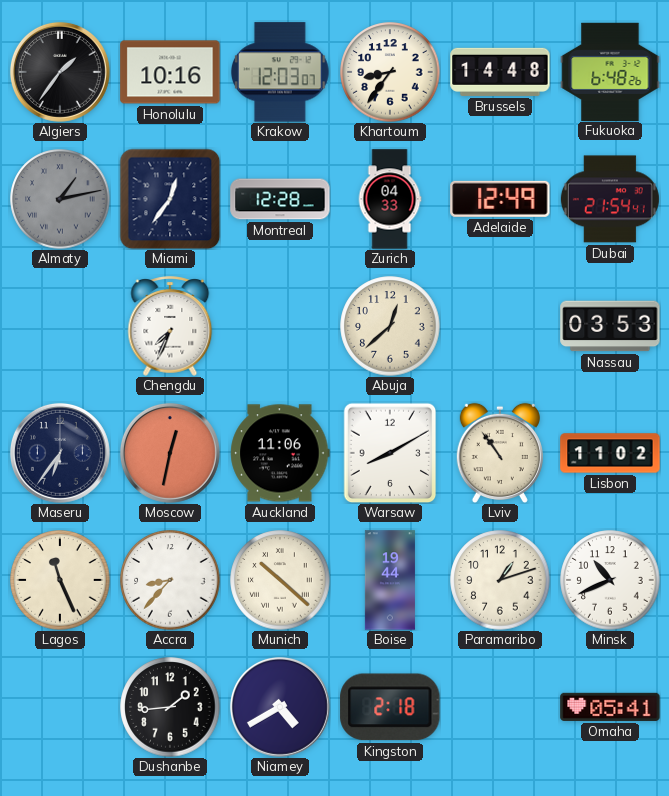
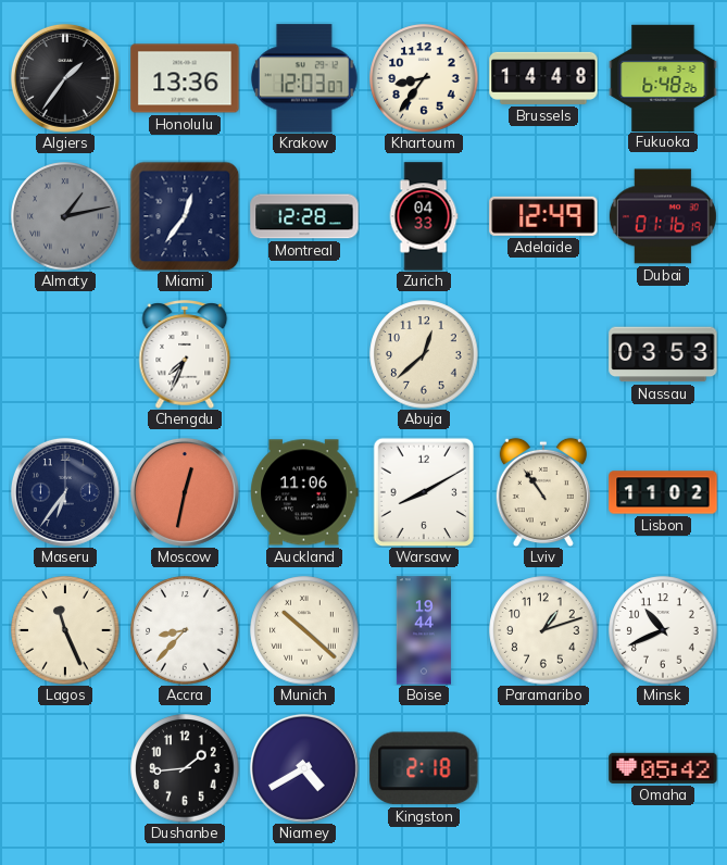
Honolulu: 10:16 -> 13:36 (185, 78)
Dubai: 21:54 -> 01:16 (663, 216)
Omaha: 05:41 -> 05:42 (663, 768)
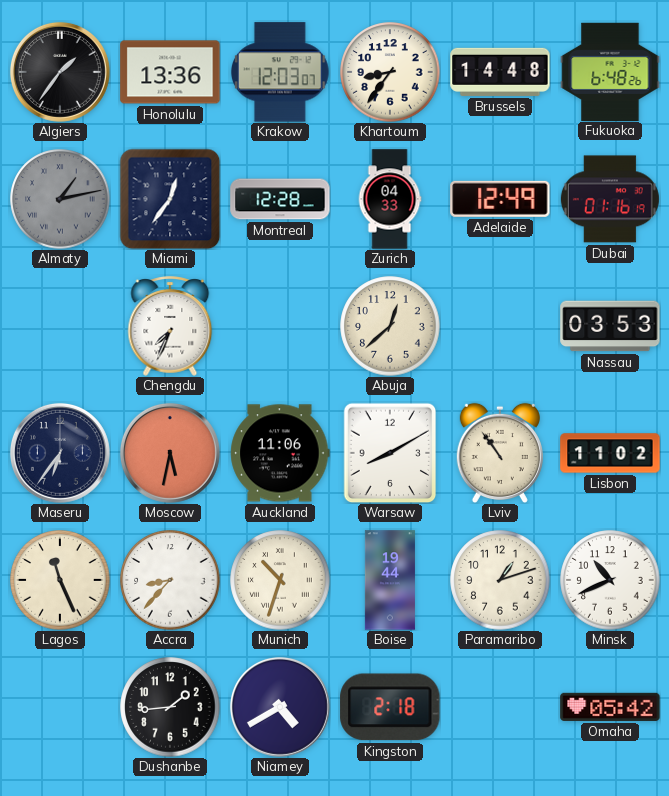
Moscow: 12:32 -> 5:32 (170, 453)
Munich: 10:22 -> 10:33 (280, 580)
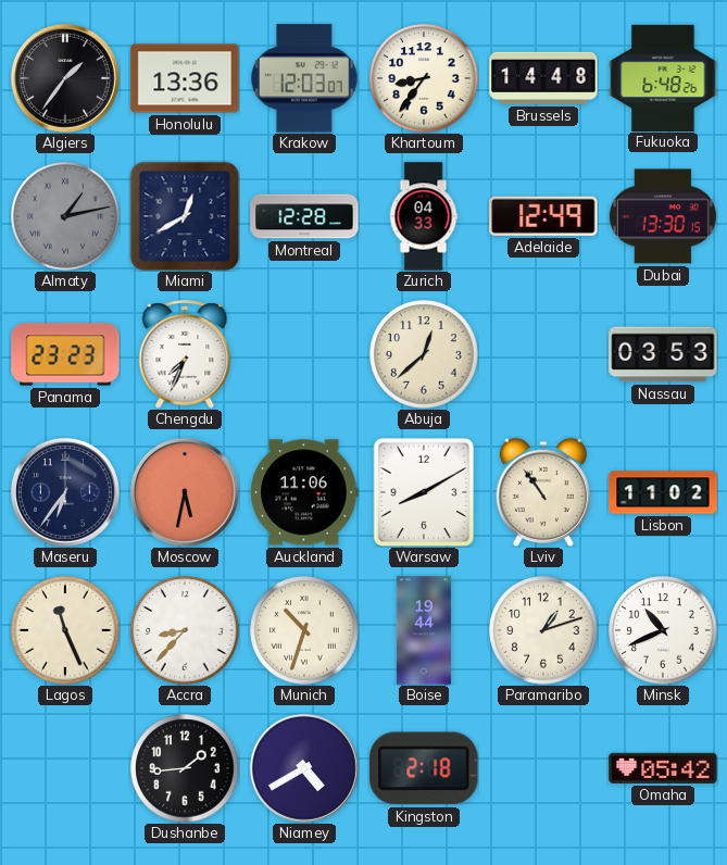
Miami: 12:36 -> 12:40 (185, 216)
Dubai: 01:16 -> 13:30 (663, 216)
Panama: none -> 23:23 (65, 354)
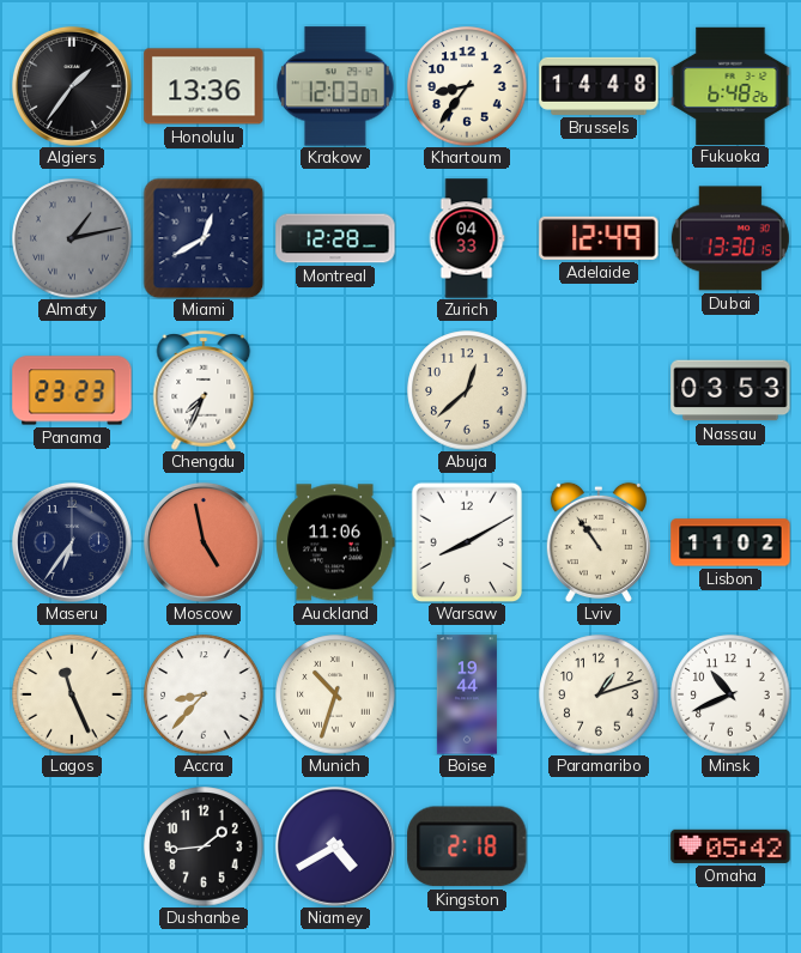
Moscow: 5:32 -> 4:58 (204, 542)
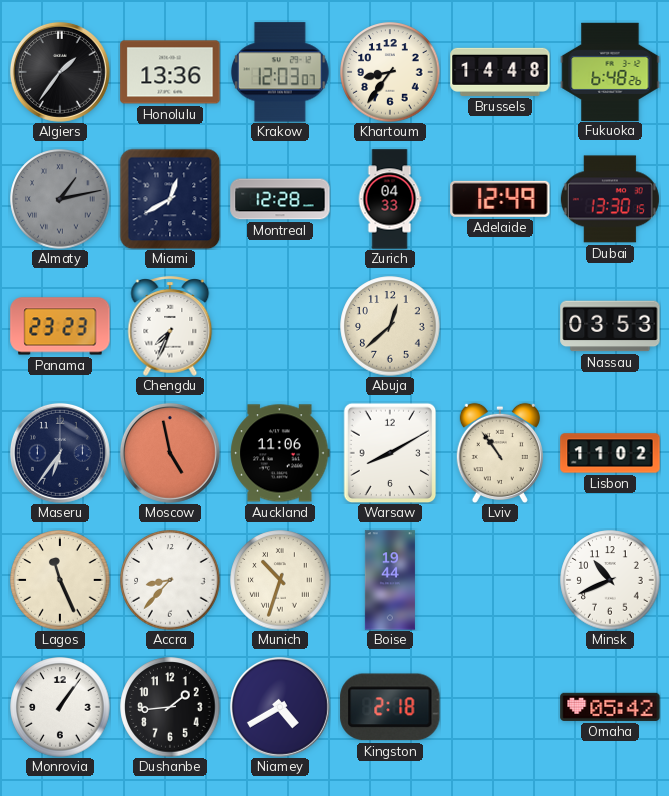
Paramaribo: 1:12 -> none (599, 694)
Monrovia: none -> 1:06 (60, 707)
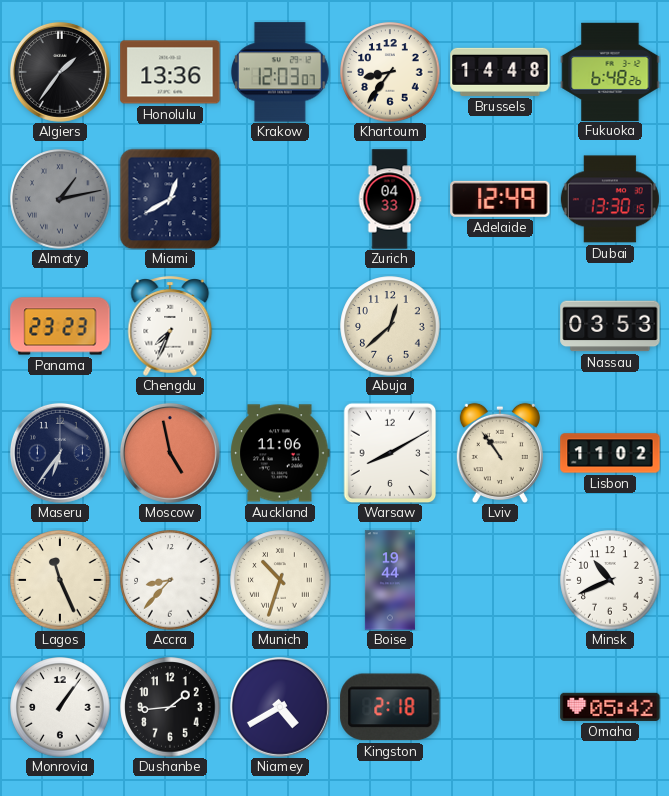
Montreal: 12:28 -> none (280, 199)
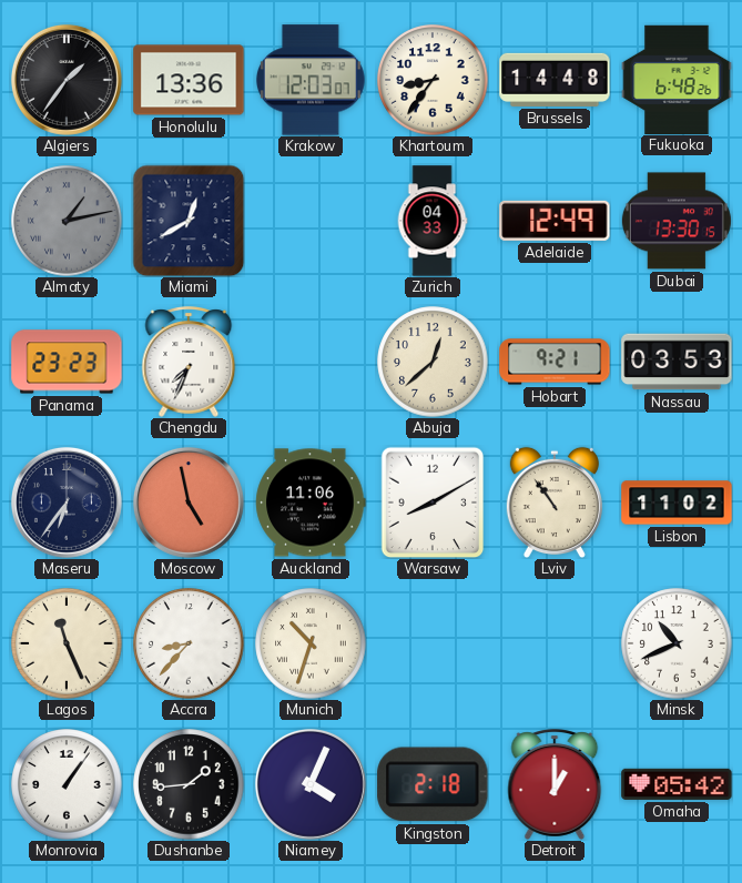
Hobart: none -> 9:21 (555, 362)
Boise: 19:44 -> none (390, 580)
Niamey: 4:40 -> 4:04 (311, 784)
Detroit: none -> 1:00 (555, 784)
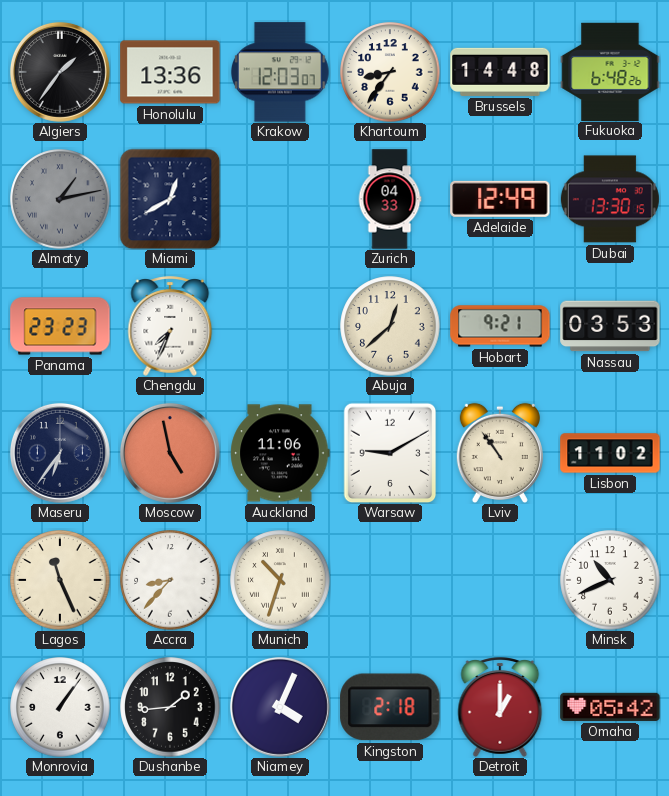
Warsaw: 8:10 -> 9:10 (390, 453)
